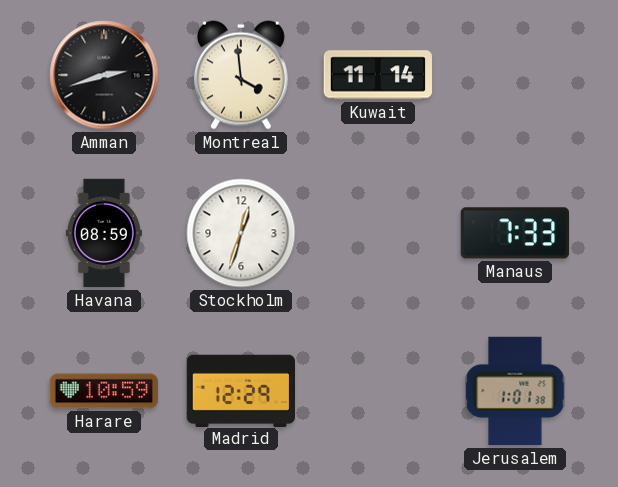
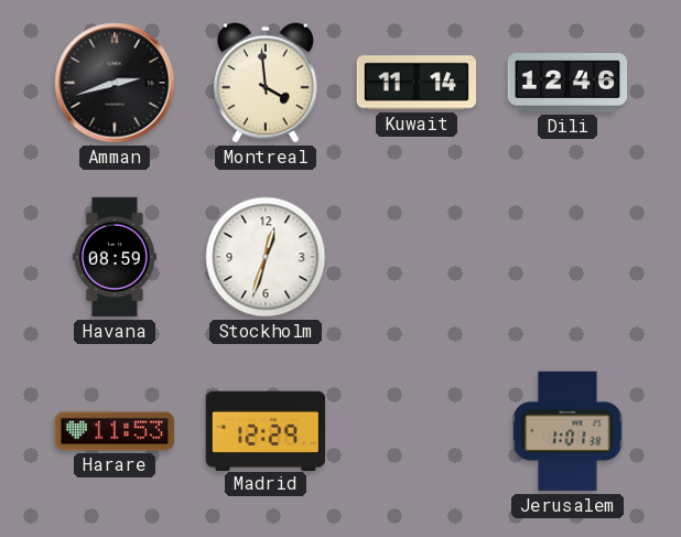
Dili: none -> 12:46 (567, 83)
Manaus: 7:33 -> none (514, 233)
Harare: 10:59 -> 11:53 (115, 431)
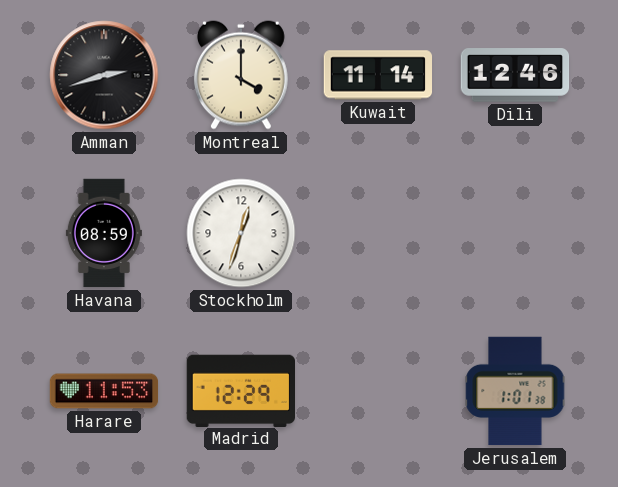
Montreal: 3:59 -> 4:00 (241, 75)
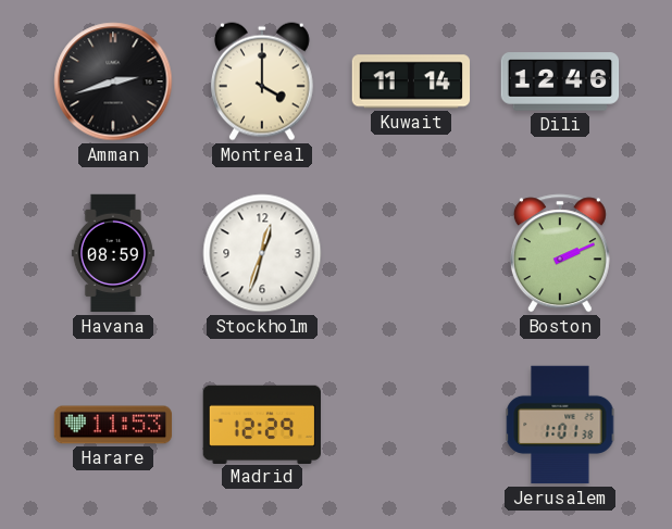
Boston: none -> 2:11 (560, 253)
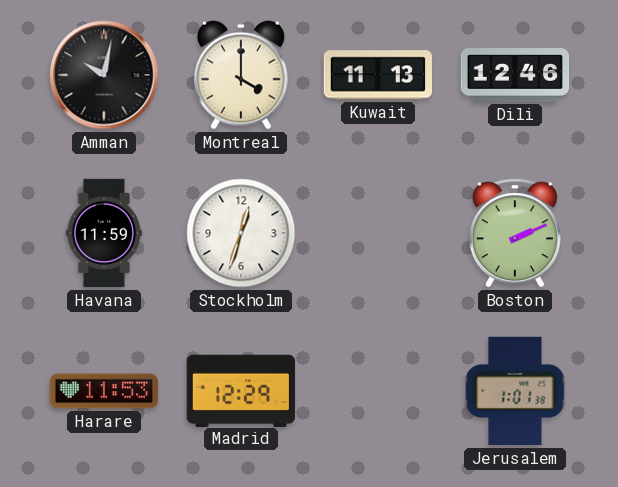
Amman: 2:42 -> 10:02 (104, 75)
Kuwait: 11:14 -> 11:13 (378, 75)
Havana: 08:59 -> 11:59 (104, 233)
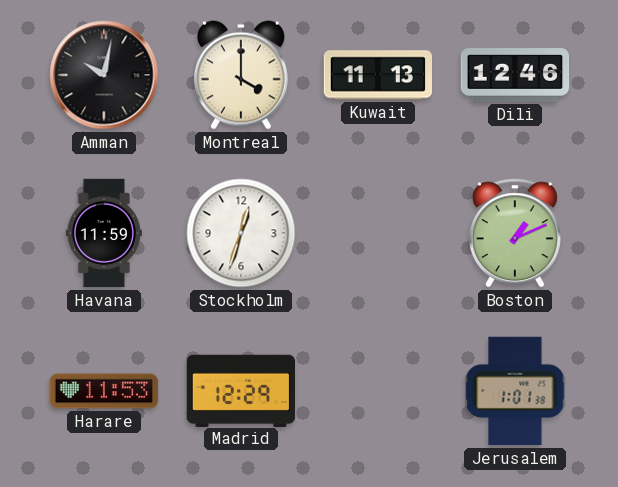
Boston: 2:11 -> 1:11 (515, 233)
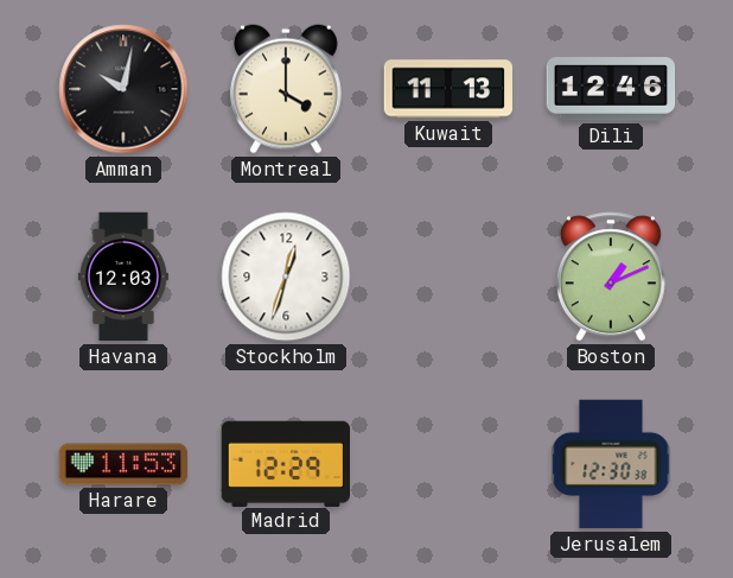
Havana: 11:59 -> 12:03 (123, 277)
Jerusalem: 1:01 -> 12:30 (611, 464)
